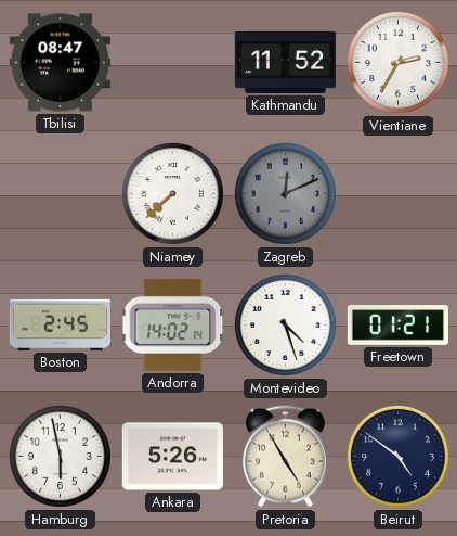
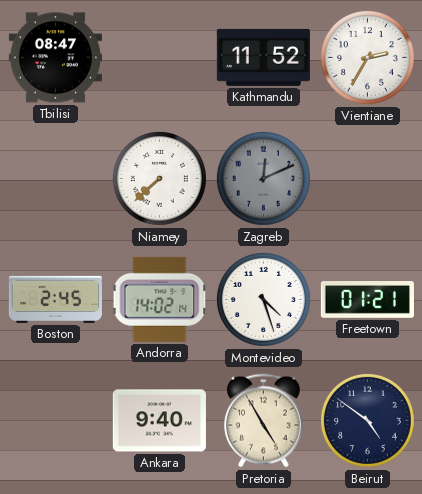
Hamburg: 5:58 -> none (60, 456)
Ankara: 5:26 -> 9:40 (159, 421)
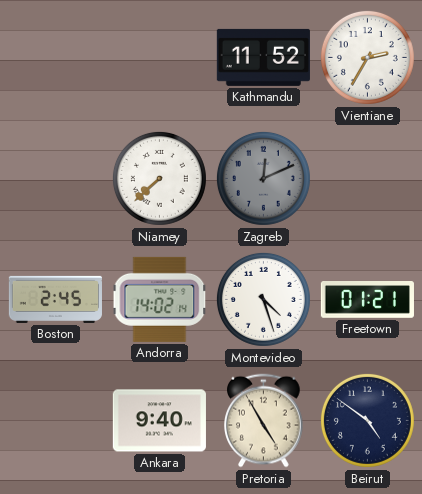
Tbilisi: 08:47 -> none (55, 58)
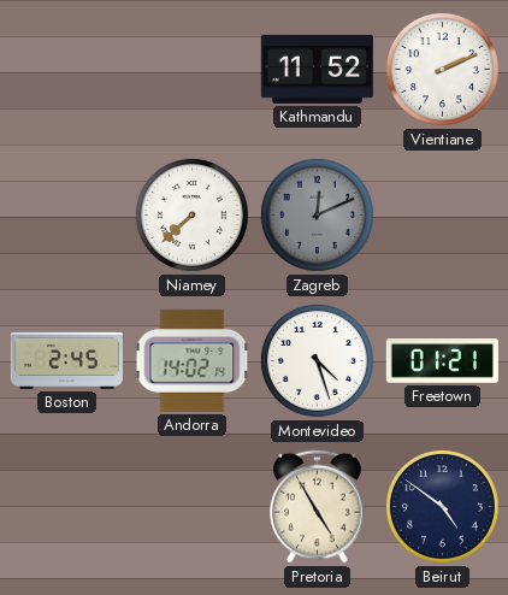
Vientiane: 2:35 -> 2:11 (442, 69)
Ankara: 9:40 -> none (159, 421)
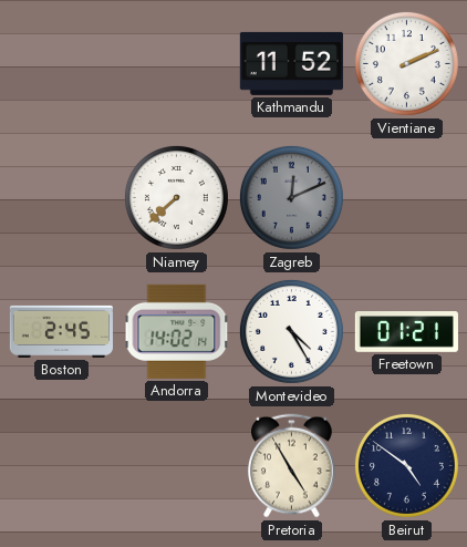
Montevideo: 4:27 -> 4:25 (291, 331)
